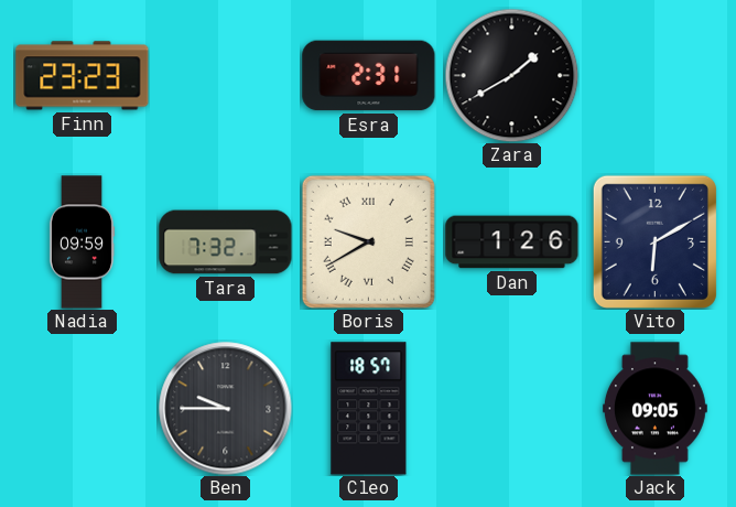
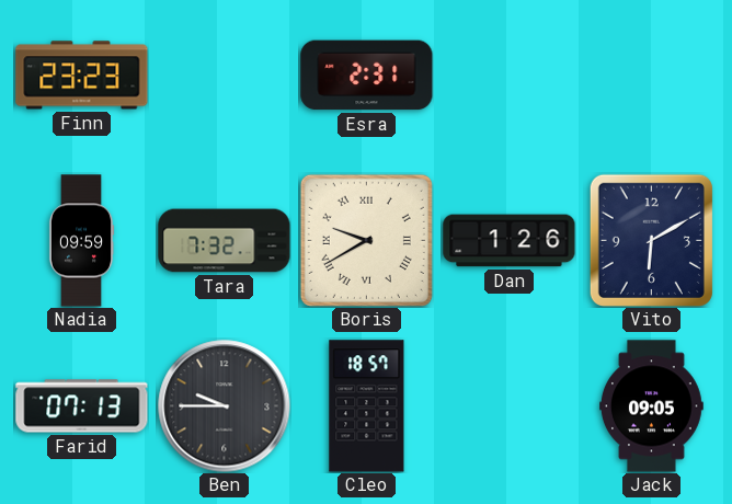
Zara: 1:40 -> none (511, 75)
Farid: none -> 07:13 (82, 406)
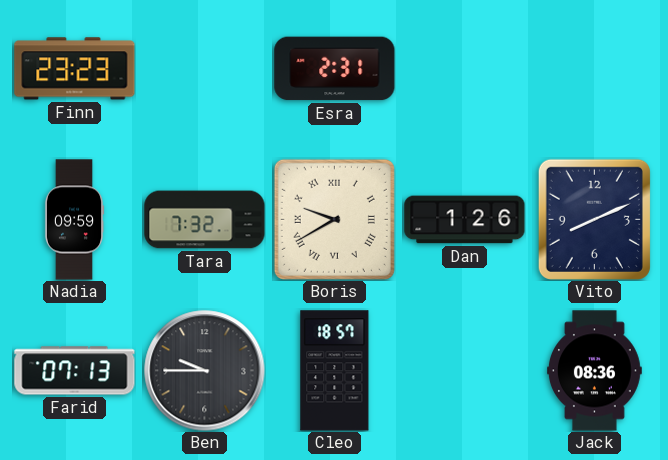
Vito: 6:10 -> 8:11 (594, 219)
Jack: 09:05 -> 08:36 (595, 371)
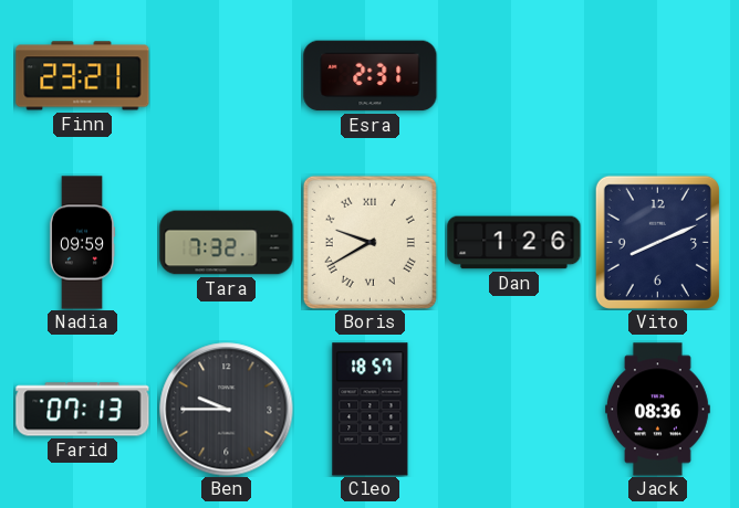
Finn: 23:23 -> 23:21 (83, 76)
